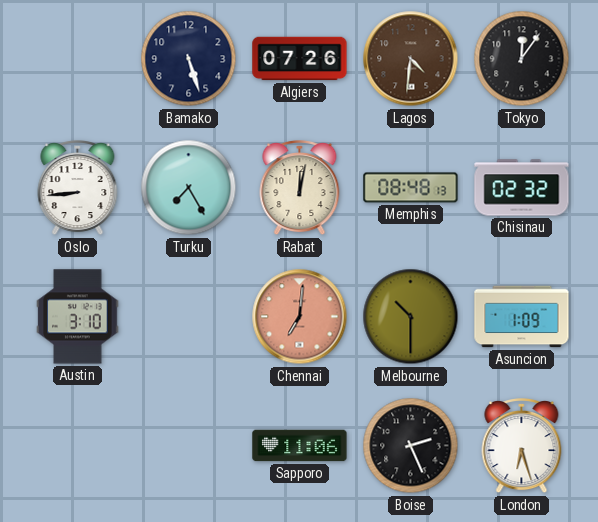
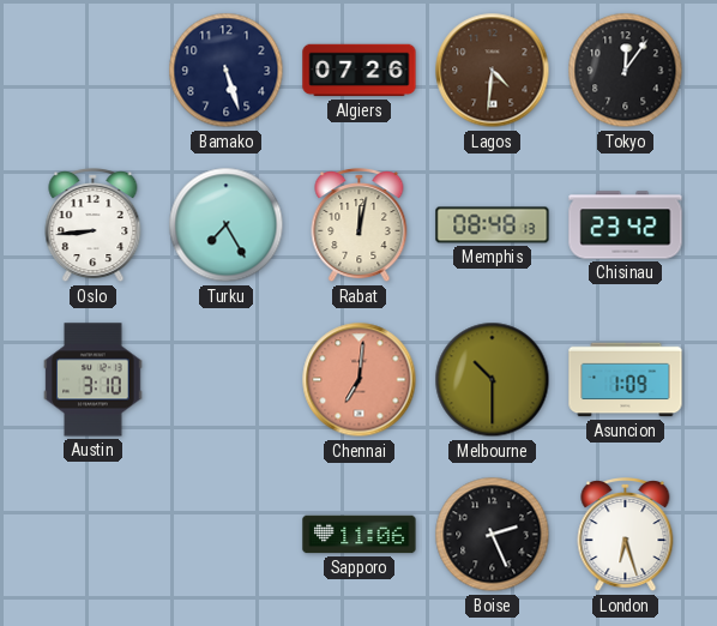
Chisinau: 02:32 -> 23:42 (626, 225)
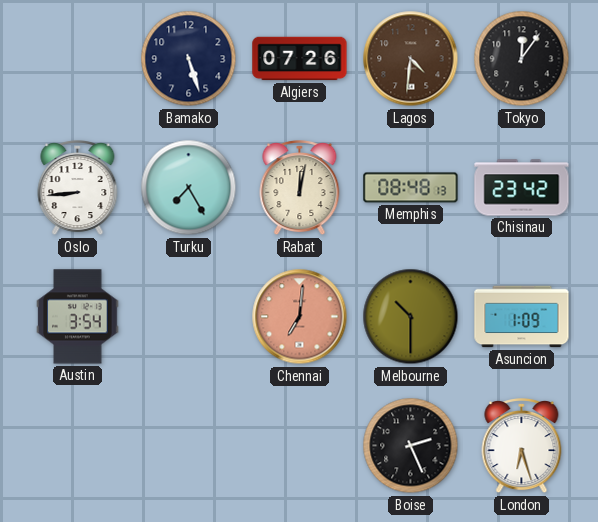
Austin: 3:10 -> 3:54 (78, 317)
Sapporo: 11:06 -> none (360, 535)
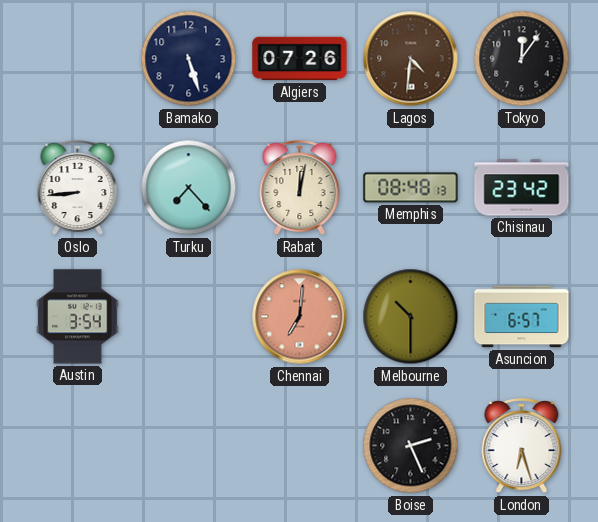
Turku: 7:25 -> 7:23 (189, 188)
Asuncion: 1:09 -> 6:57 (522, 317)
